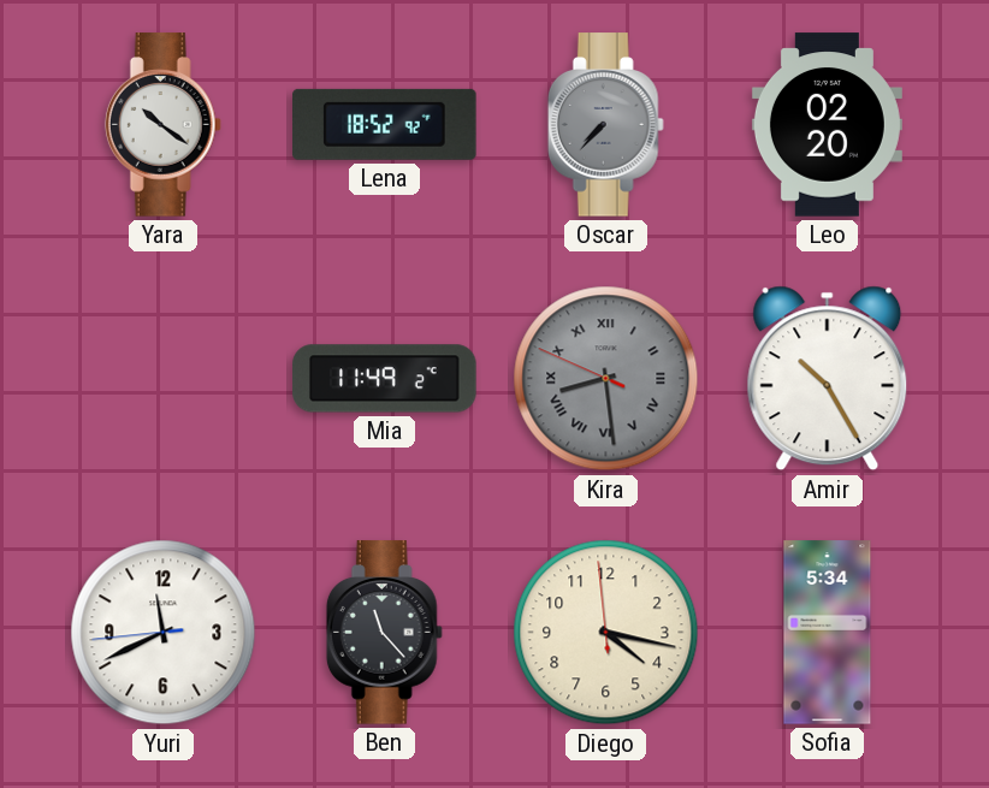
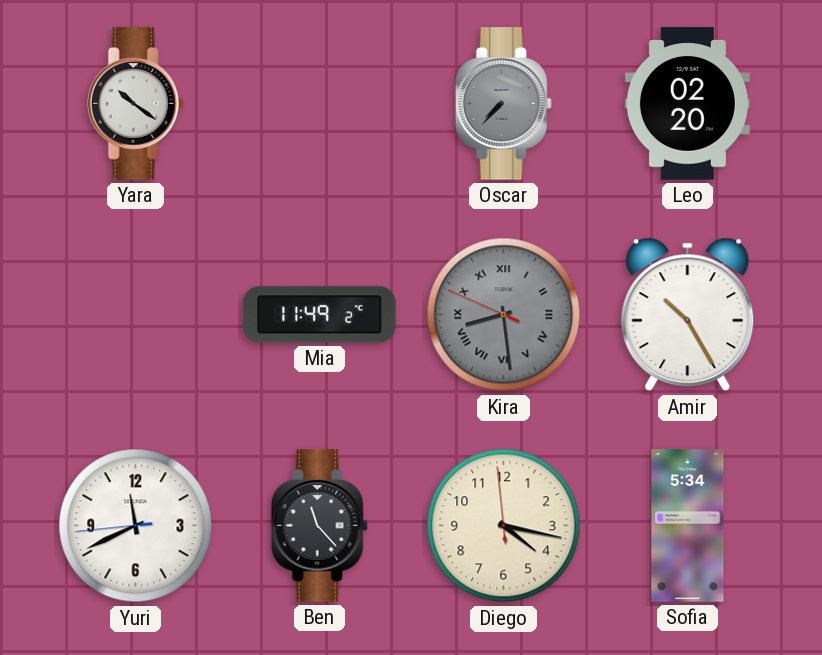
Lena: 18:52 -> none (385, 124)
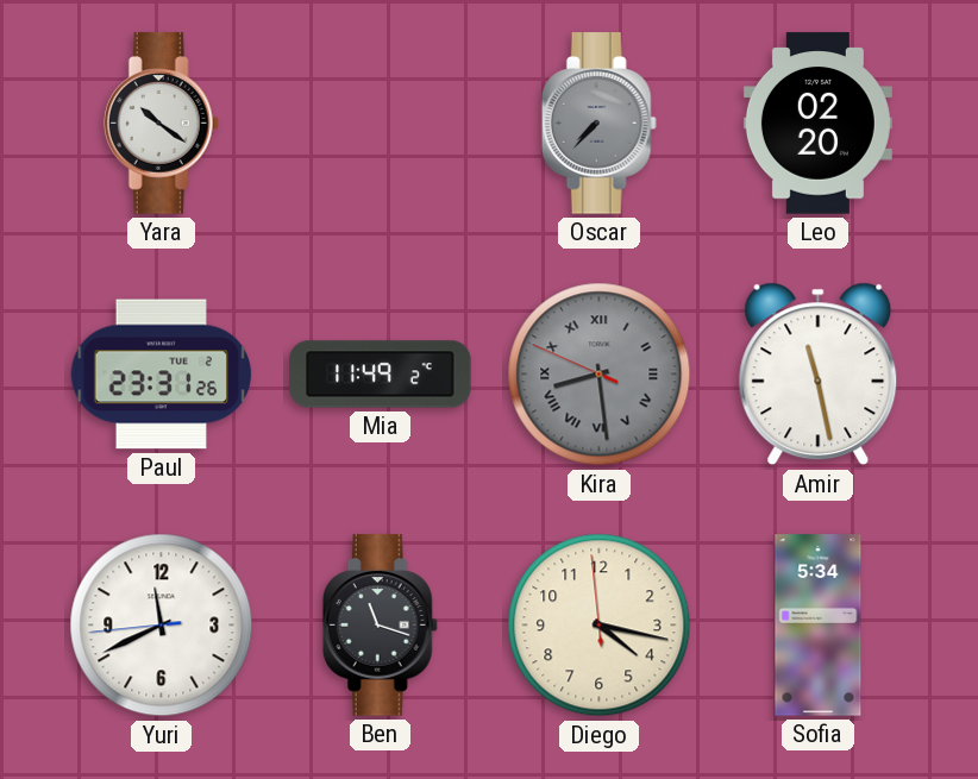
Paul: none -> 23:31 (162, 375)
Amir: 10:25 -> 11:28 (819, 375)
Ben: 11:23 -> 11:18 (380, 626)
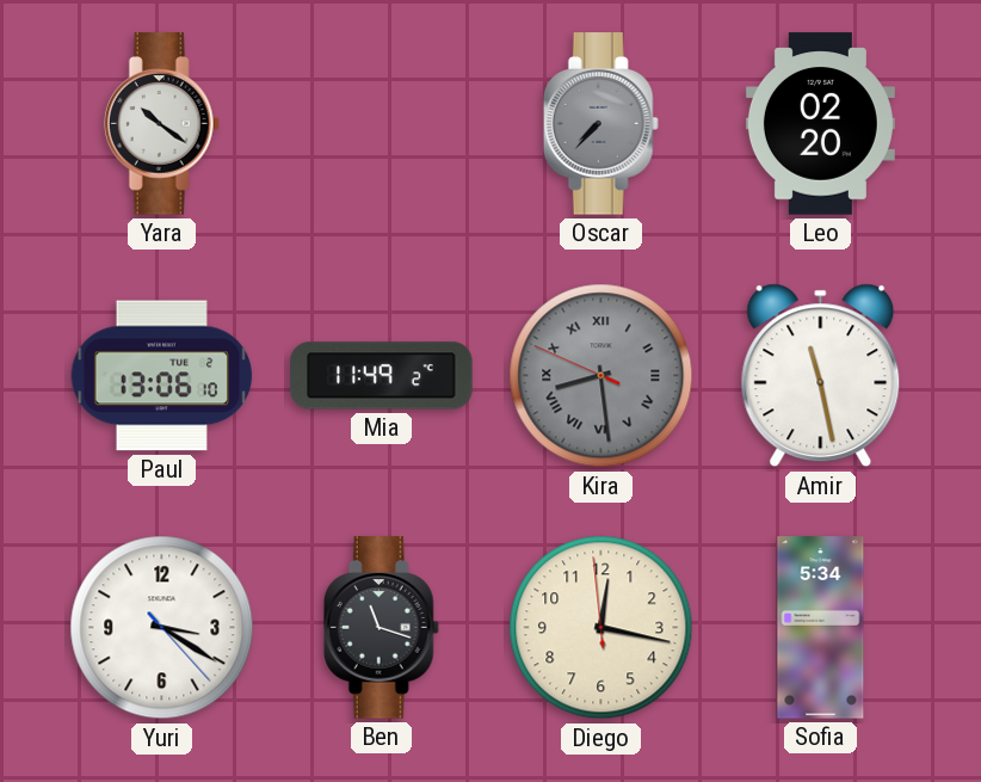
Paul: 23:31 -> 13:06 (162, 376)
Yuri: 11:40 -> 3:20 (162, 628)
Diego: 4:16 -> 12:16 (601, 628)
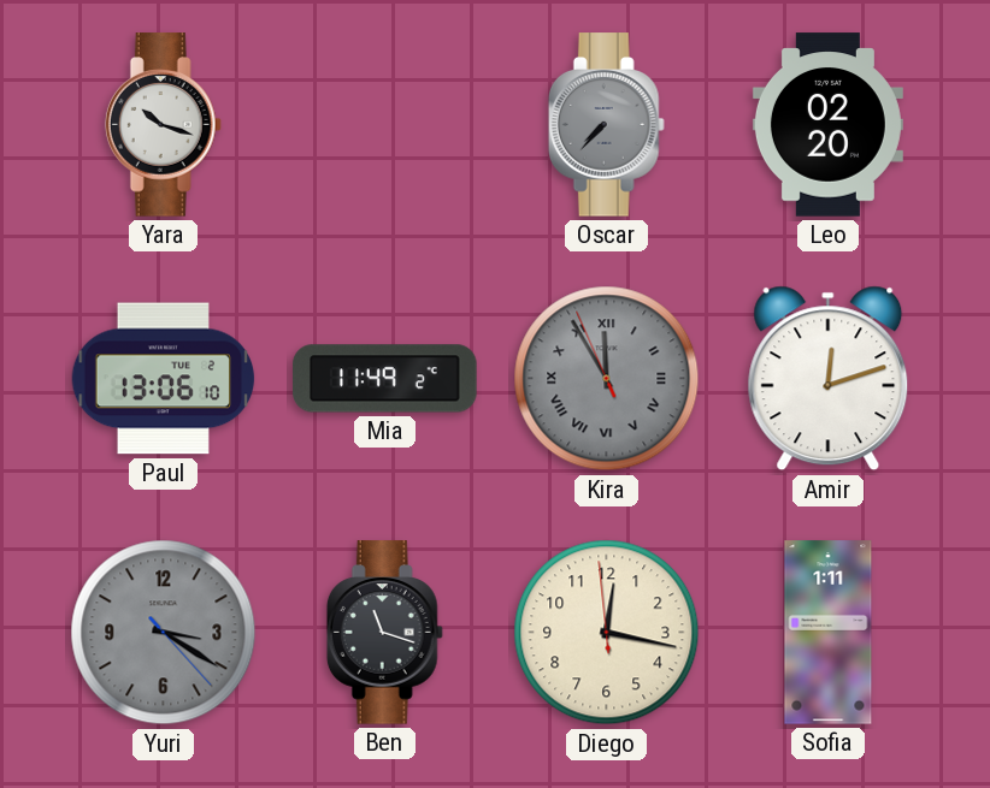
Yara: 10:21 -> 10:18 (163, 125)
Kira: 8:28 -> 11:54 (607, 379)
Amir: 11:28 -> 12:12 (829, 379)
Yuri dial: white -> grey (164, 633)
Sofia: 5:34 -> 1:11 (829, 633)
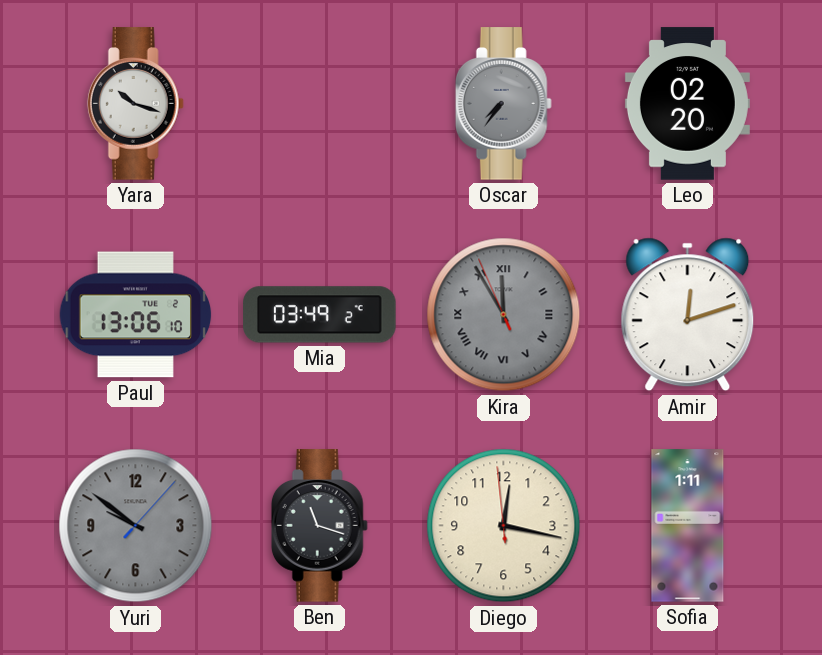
Oscar: 7:37 -> 7:36 (503, 104)
Mia: 11:49 -> 03:49 (320, 315)
Yuri: 3:20 -> 9:51 (136, 526)
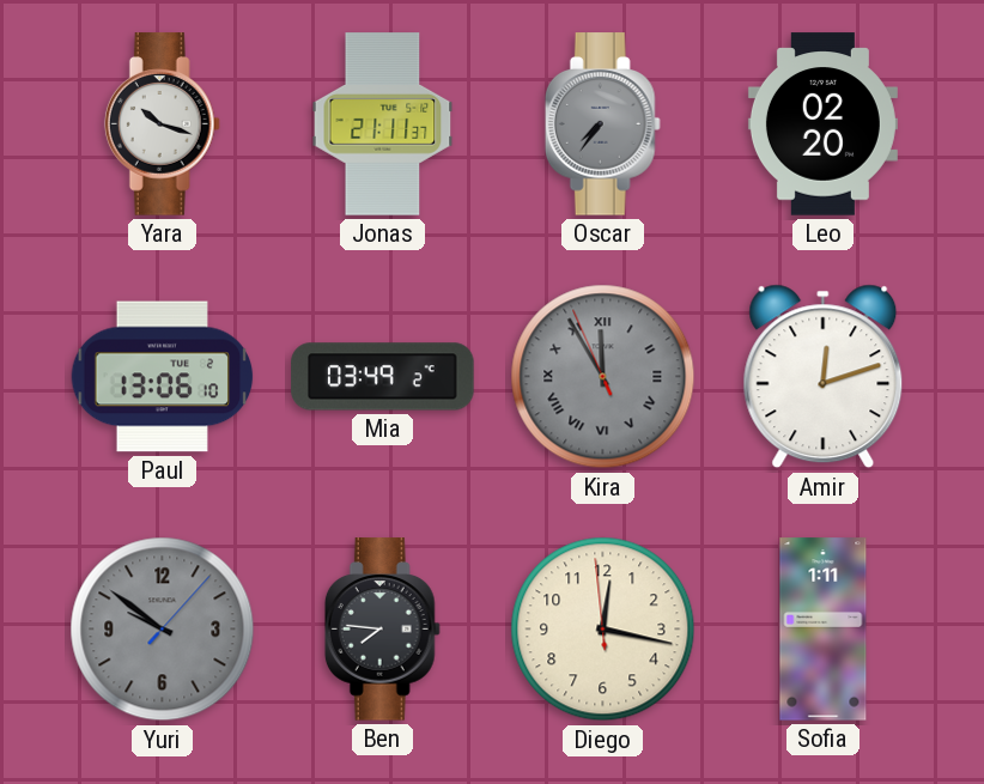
Jonas: none -> 21:11 (383, 124)
Ben: 11:18 -> 7:46 (382, 630)
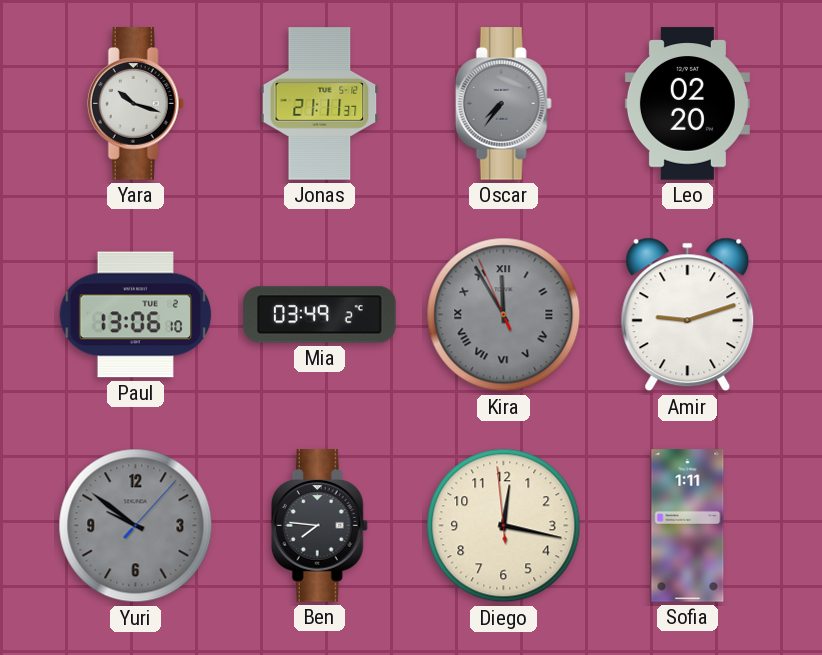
Amir: 12:12 -> 9:12 (688, 315)
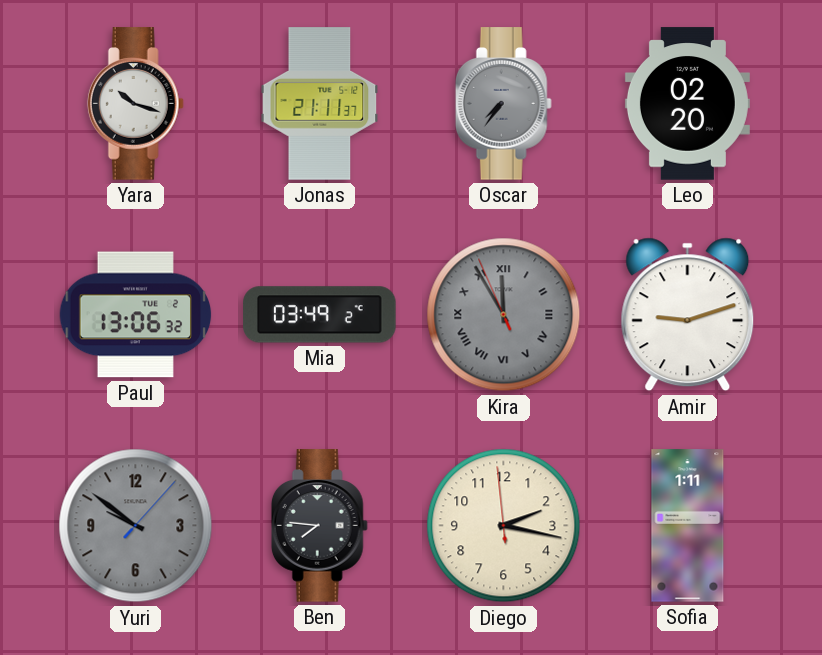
Paul: 13:06:10 -> 13:06:32 (136, 315)
Diego: 12:16 -> 2:16 (504, 526)
